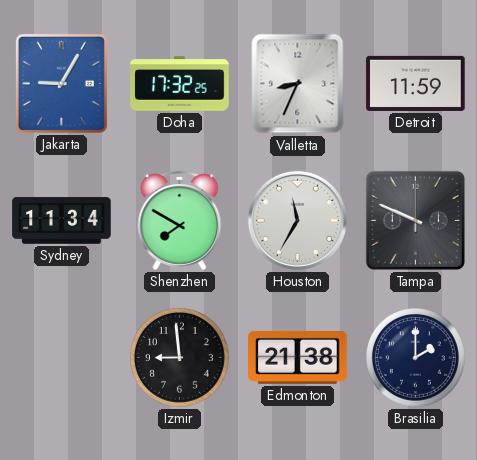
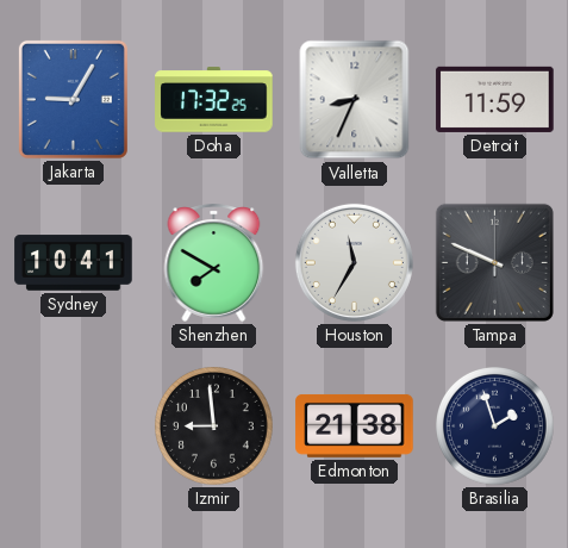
Sydney: 11:34 -> 10:41 (74, 263)
Brasilia: 2:00 -> 1:57 (495, 426)
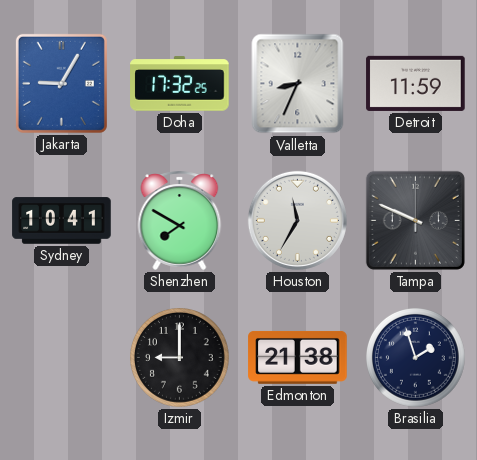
Izmir: 8:59 -> 9:00 (180, 358)
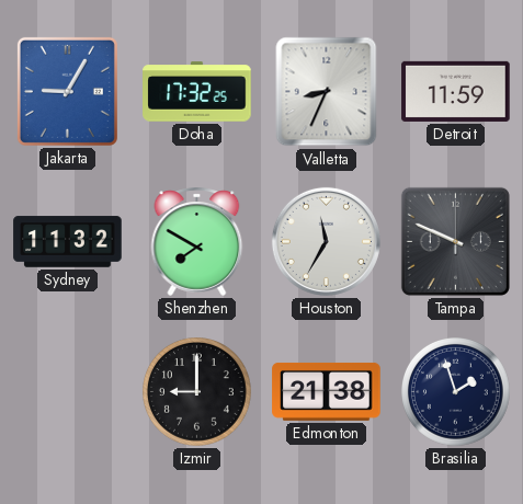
Sydney: 10:41 -> 11:32 (68, 242)
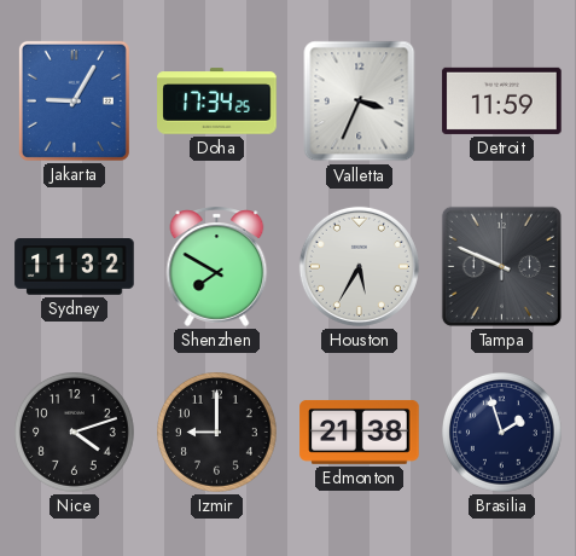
Doha: 17:32 -> 17:34 (217, 102)
Valletta: 8:34 -> 3:34 (360, 102)
Houston: 11:35 -> 5:35 (359, 266)
Nice: none -> 4:12 (75, 433)
